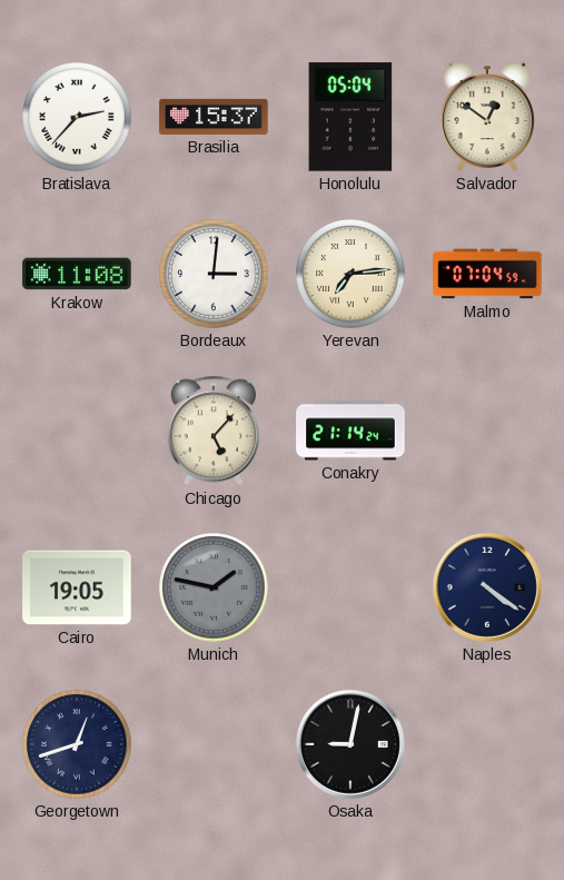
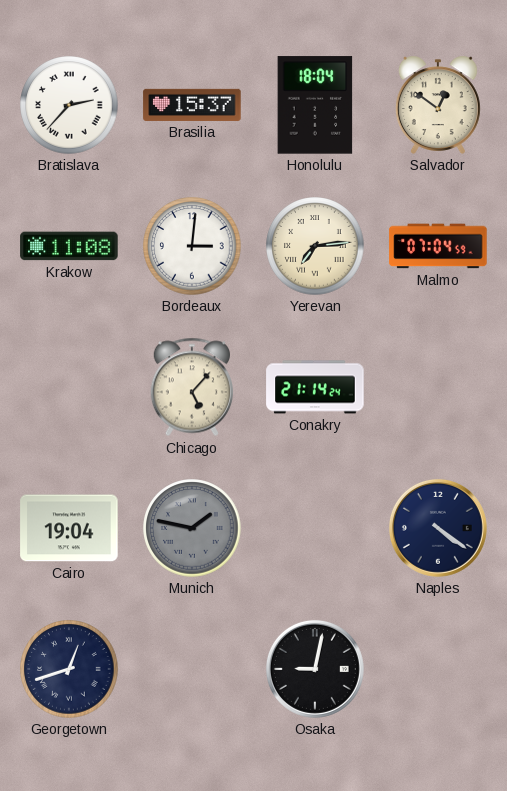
Honolulu: 05:04 -> 18:04 (315, 105)
Cairo: 19:05 -> 19:04 (69, 528)
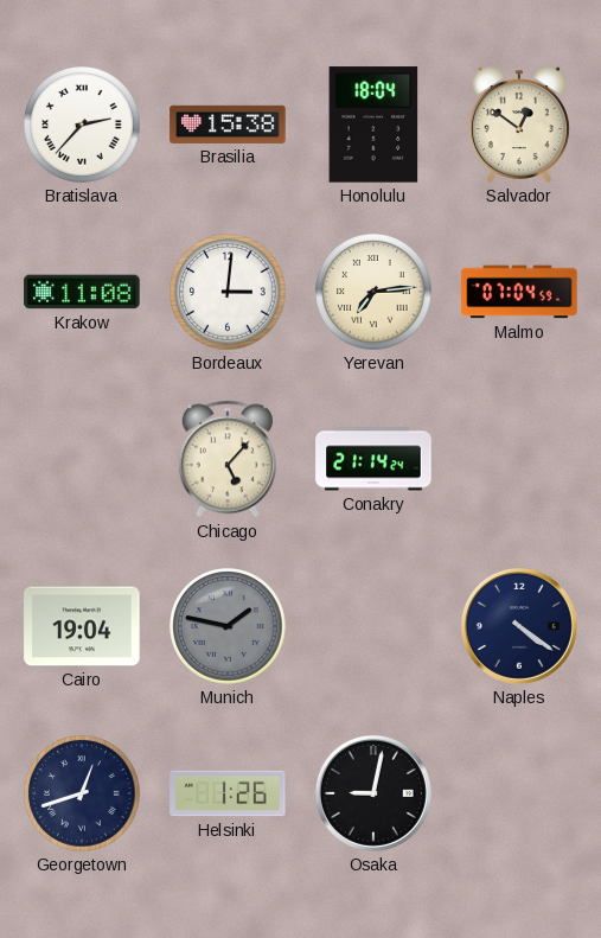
Brasilia: 15:37 -> 15:38 (228, 125)
Helsinki: none -> 1:26 (228, 793)
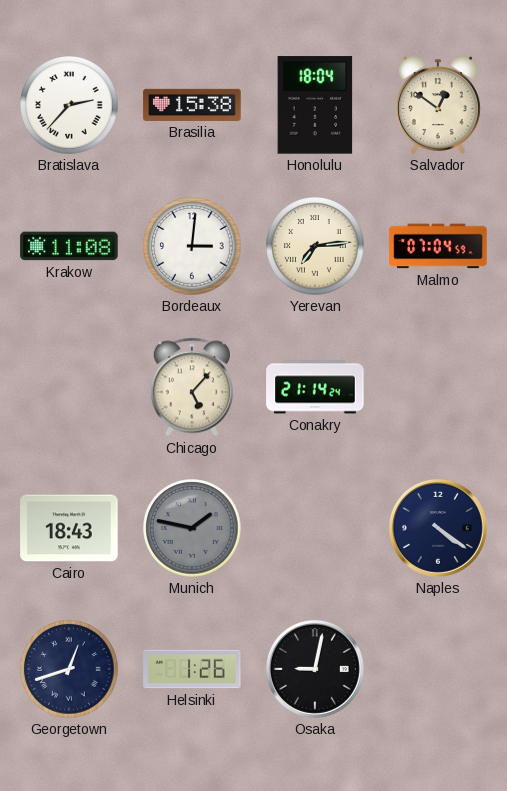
Cairo: 19:04 -> 18:43 (69, 528)
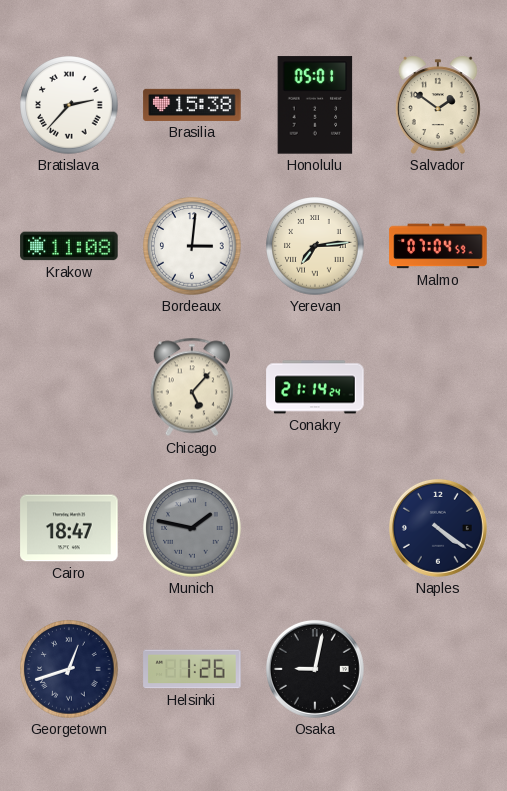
Honolulu: 18:04 -> 05:01 (315, 105)
Salvador: 12:51 -> 1:51 (438, 105)
Cairo: 18:43 -> 18:47 (69, 528)
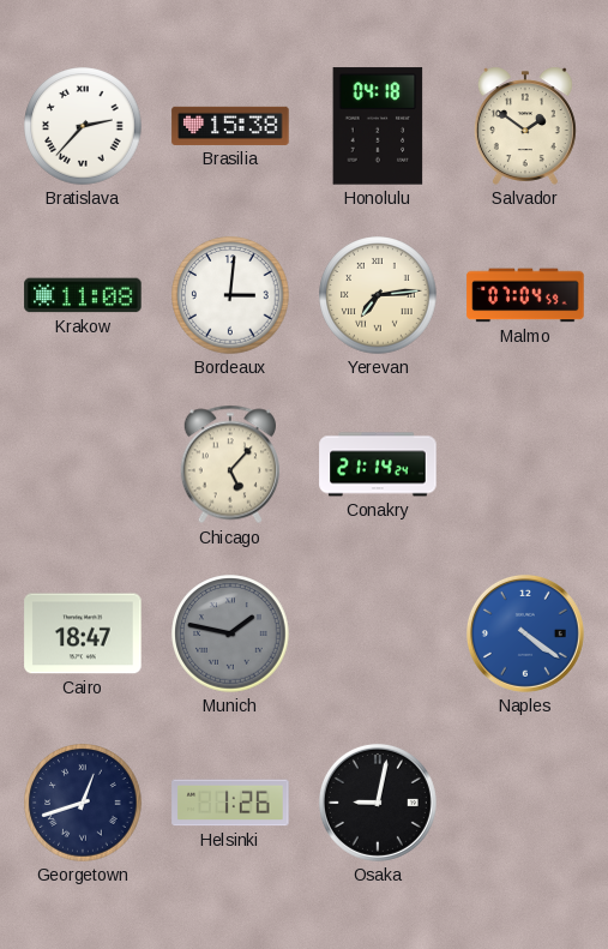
Honolulu: 05:01 -> 04:18 (378, 126)
Naples dial: navy -> blue (525, 633)
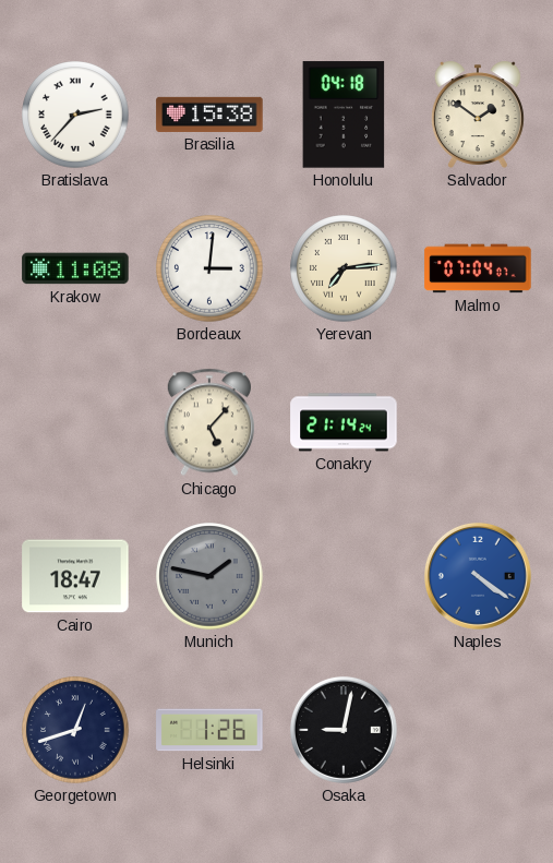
Malmo: 07:04:59 -> 07:04:07 (478, 268)
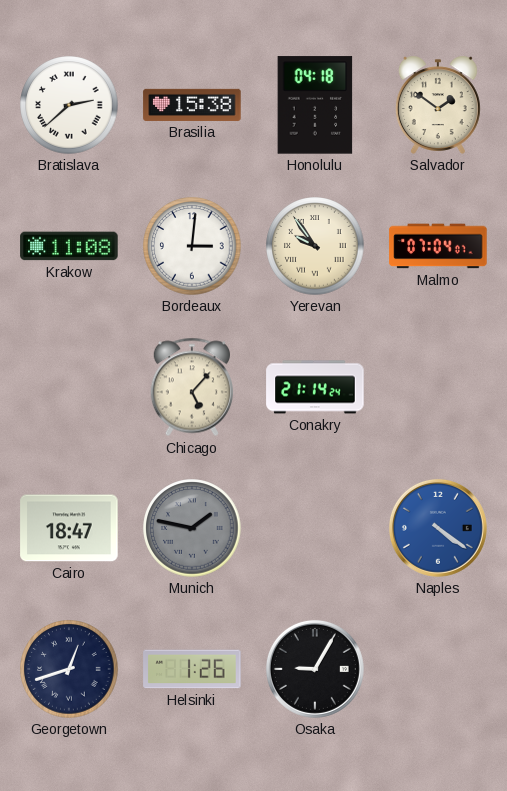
Bratislava: 2:37 -> 2:38 (69, 105)
Yerevan: 7:14 -> 9:54 (315, 246)
Osaka: 9:02 -> 9:05 (315, 669)
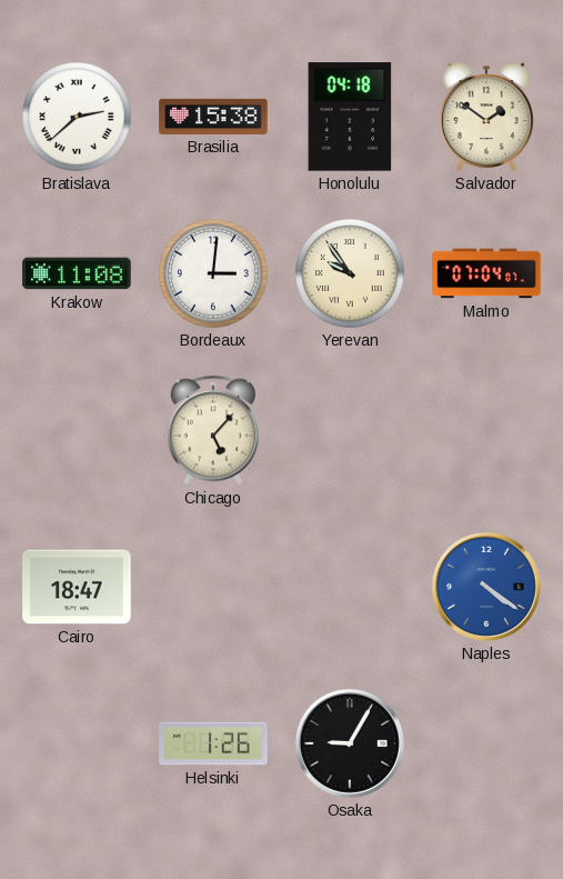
Conakry: 21:14 -> none (315, 387)
Munich: 1:47 -> none (192, 528)
Georgetown: 12:42 -> none (69, 669)
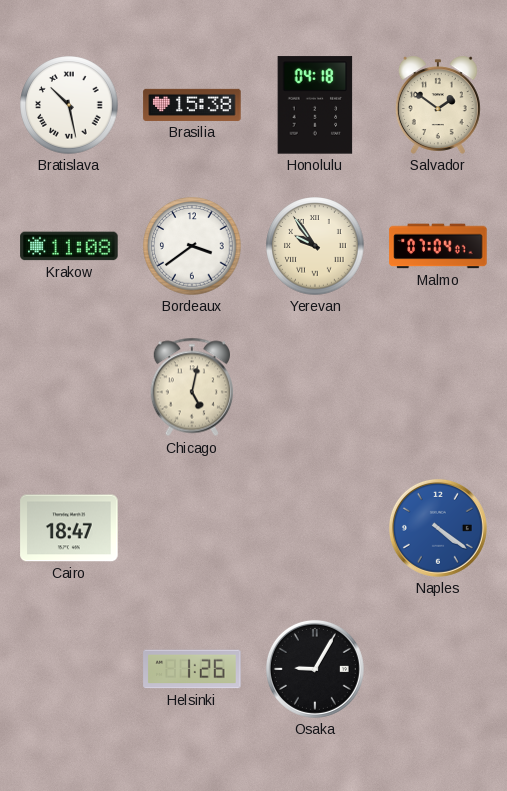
Bratislava: 2:38 -> 10:28 (69, 105)
Bordeaux: 3:01 -> 3:39 (192, 246)
Chicago: 5:07 -> 5:02 (192, 387)
